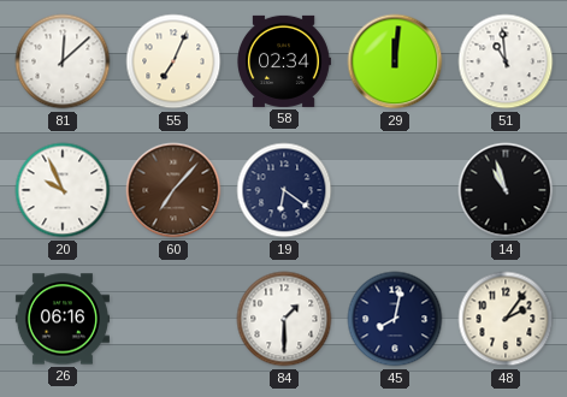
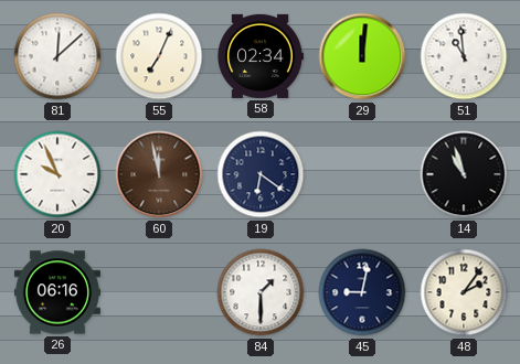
60: 7:07 -> 11:58 (159, 174)
45: 8:02 -> 9:02 (362, 292)
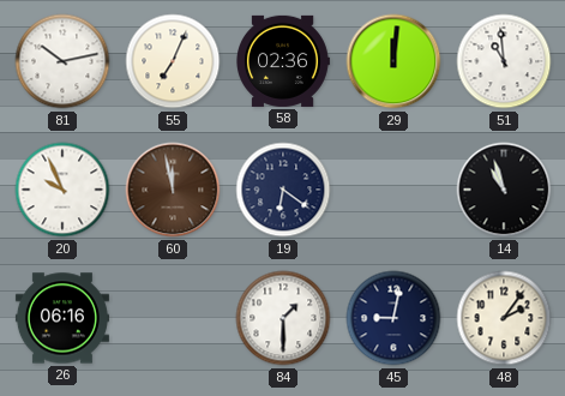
81: 12:08 -> 10:13 (62, 61)
58: 02:34 -> 02:36 (283, 61)
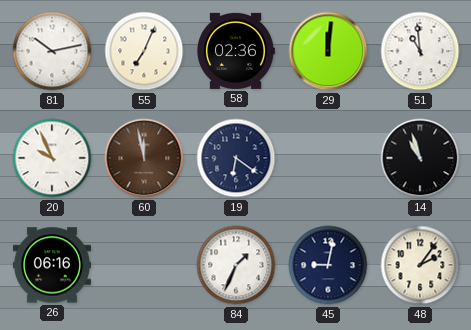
84: 1:30 -> 1:34 (236, 265)
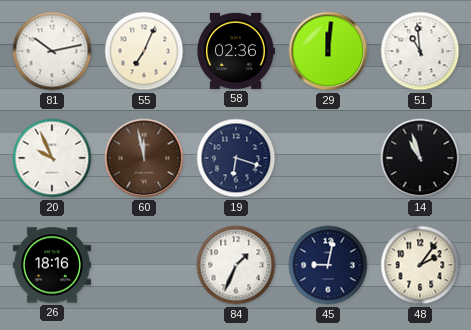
19: 6:21 -> 6:18 (236, 158)
26: 06:16 -> 18:16 (52, 265)
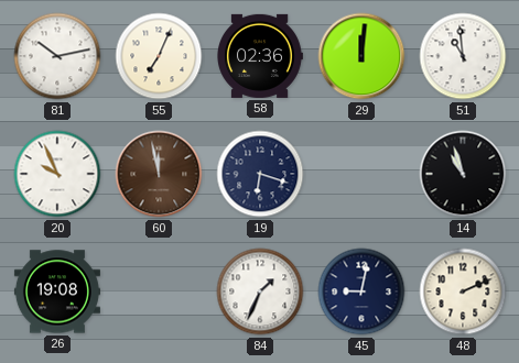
26: 18:16 -> 19:08 (57, 291)
48: 2:06 -> 2:11 (463, 291)
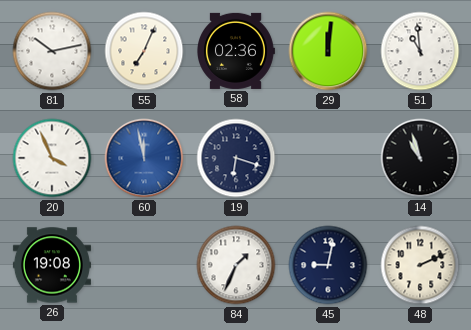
20: 9:56 -> 3:56 (52, 158)
60 dial: brown -> blue (144, 158)
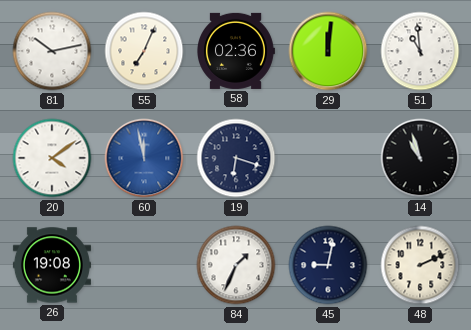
20: 3:56 -> 4:09 (52, 158)
